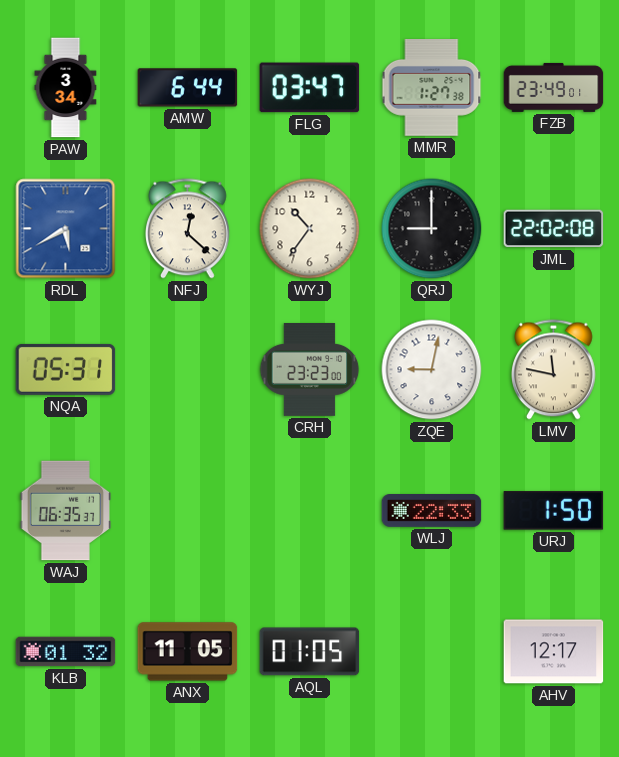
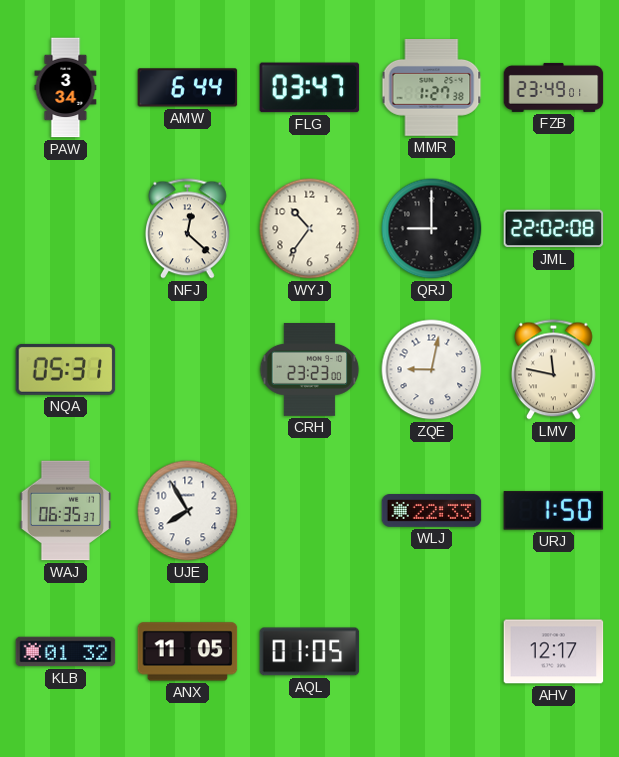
RDL: 5:40 -> none (66, 229)
UJE: none -> 7:55 (188, 511)
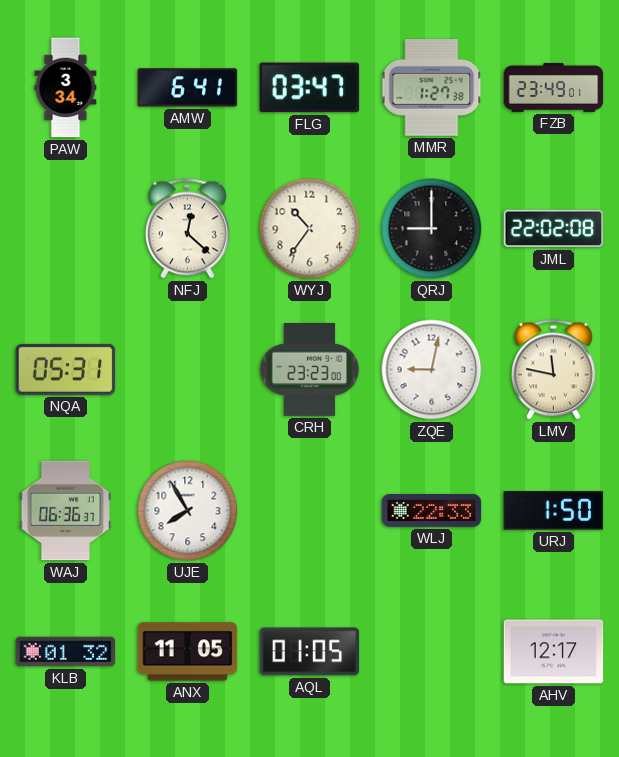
AMW: 6:44 -> 6:41 (188, 88)
WAJ: 06:35 -> 06:36 (65, 511)
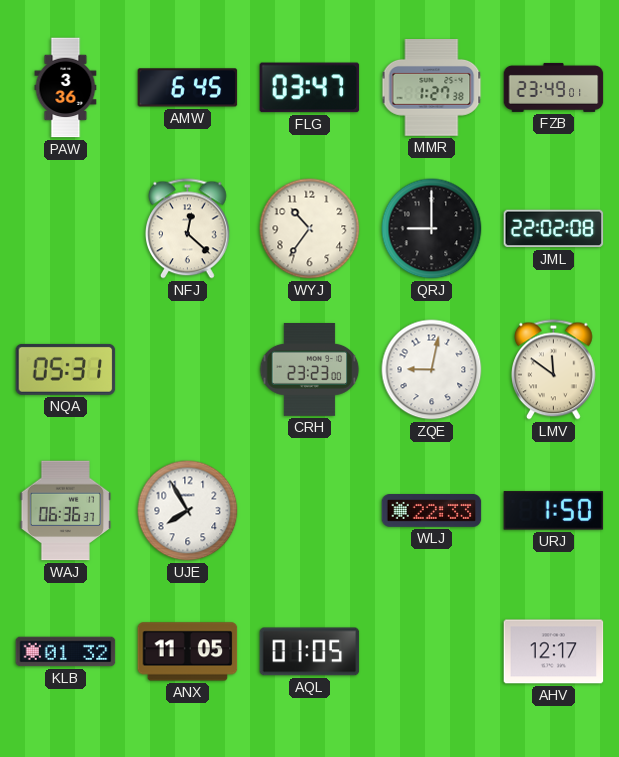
PAW: 3:34 -> 3:36 (66, 88)
AMW: 6:41 -> 6:45 (188, 88)
LMV: 11:47 -> 11:51 (554, 370)
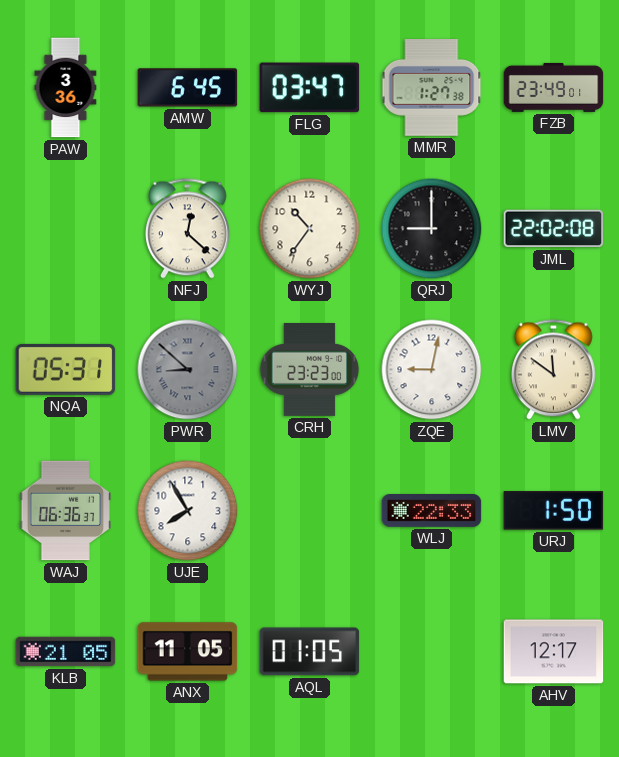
PWR: none -> 8:52 (188, 370)
KLB: 01:32 -> 21:05 (66, 652)
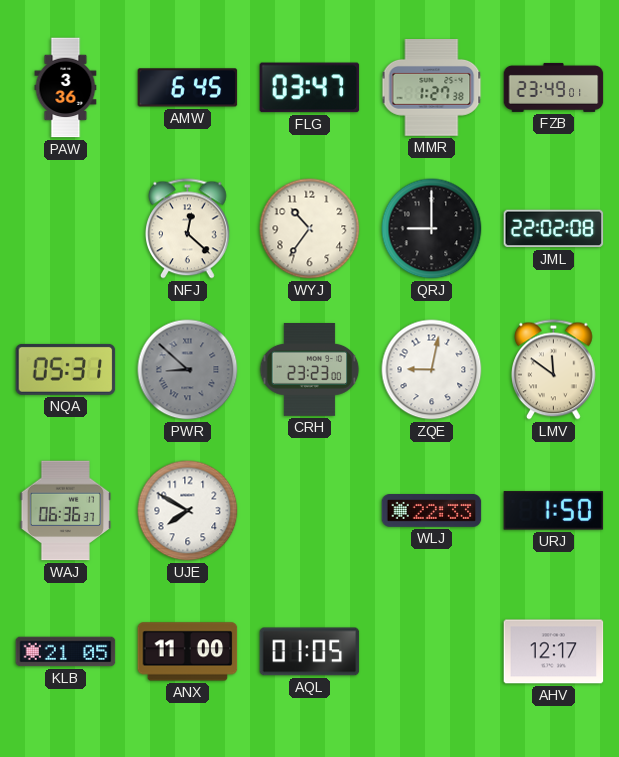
UJE: 7:55 -> 7:50 (188, 511)
ANX: 11:05 -> 11:00 (188, 652)
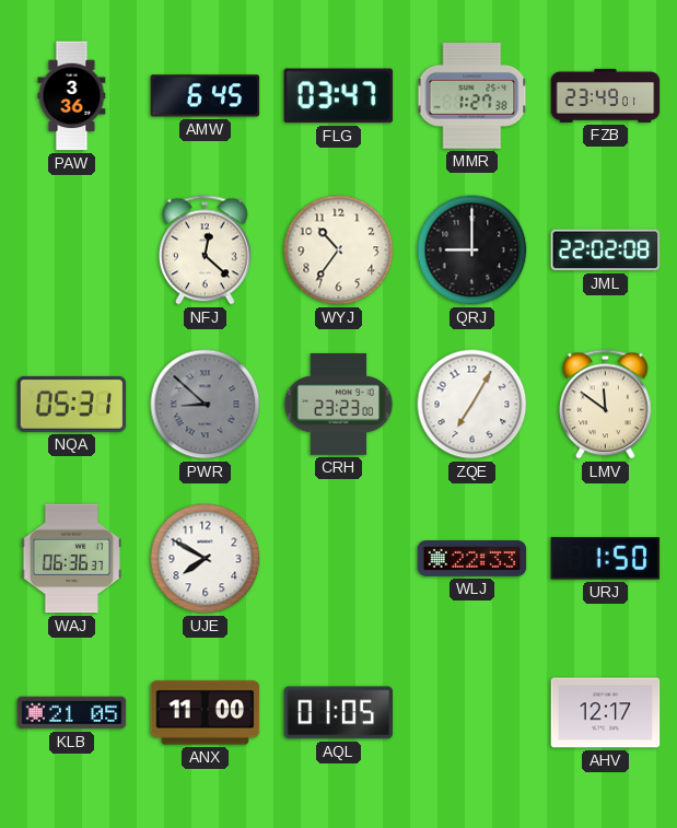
ZQE: 9:02 -> 7:05 (472, 405)
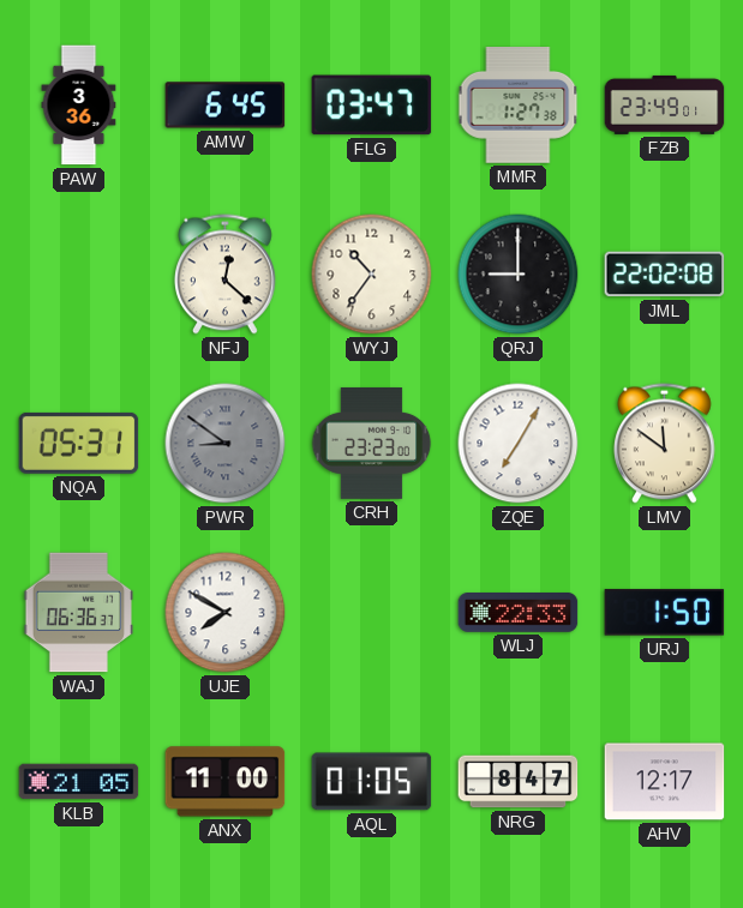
PWR: 8:52 -> 8:51 (226, 444)
NRG: none -> 8:47 (519, 782)
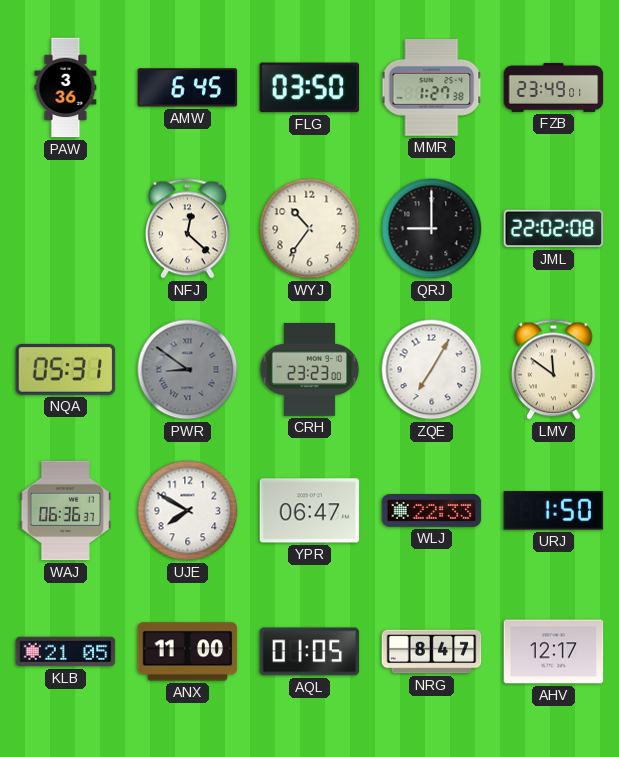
FLG: 03:47 -> 03:50 (310, 88)
YPR: none -> 06:47 (310, 511)
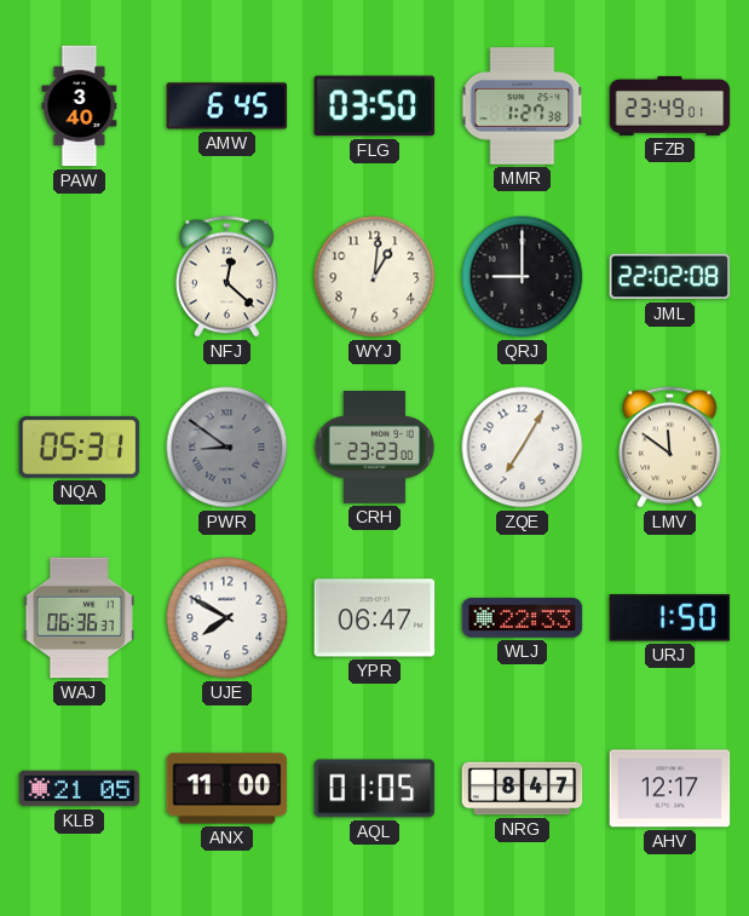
PAW: 3:36 -> 3:40 (80, 106)
WYJ: 10:36 -> 1:01 (375, 277)
